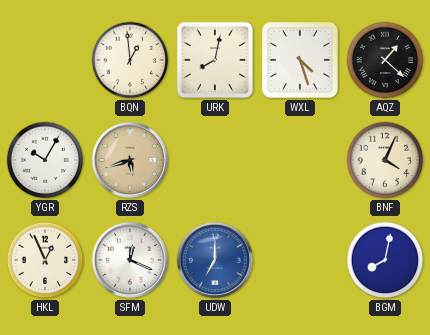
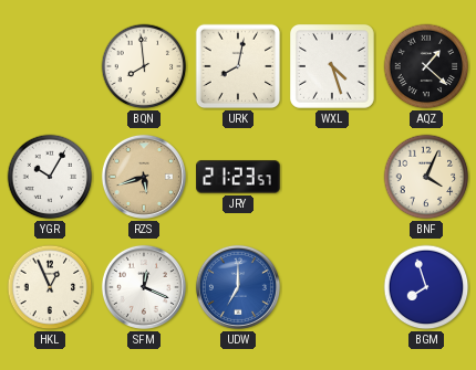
BQN: 12:59 -> 7:59 (144, 66)
JRY: none -> 21:23 (238, 177)
BGM: 8:02 -> 7:57 (426, 287)
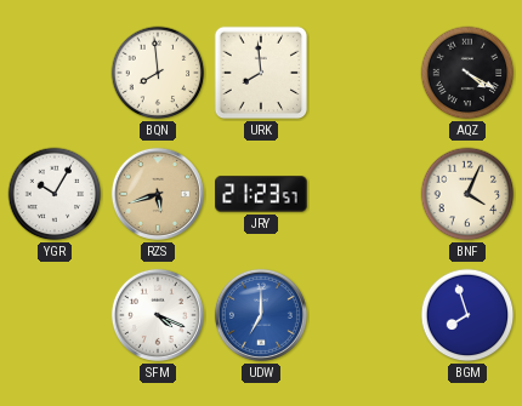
URK: 8:02 -> 7:59 (261, 73)
WXL: 4:27 -> none (332, 66)
AQZ: 1:22 -> 4:20 (467, 73)
HKL: 12:56 -> none (50, 287)
SFM: 12:19 -> 4:19 (158, 315)
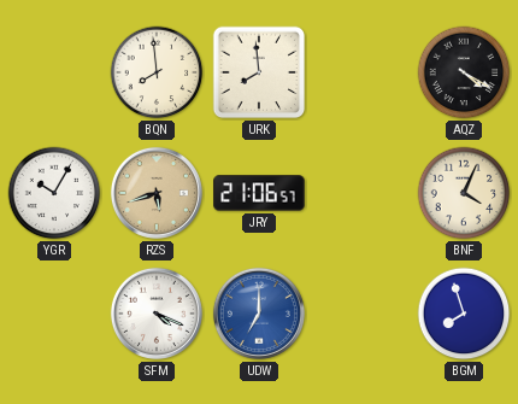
JRY: 21:23 -> 21:06 (259, 193)
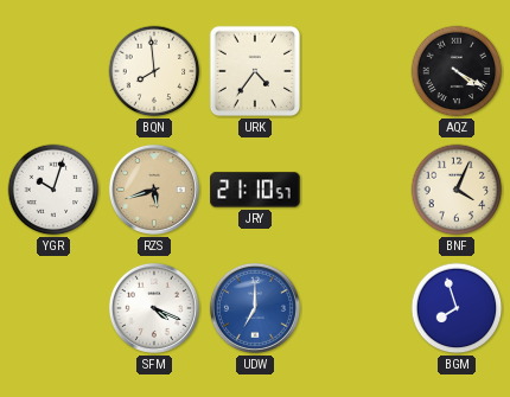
URK: 7:59 -> 4:36 (255, 71)
YGR: 10:05 -> 10:03 (53, 190)
JRY: 21:06 -> 21:10 (255, 190)
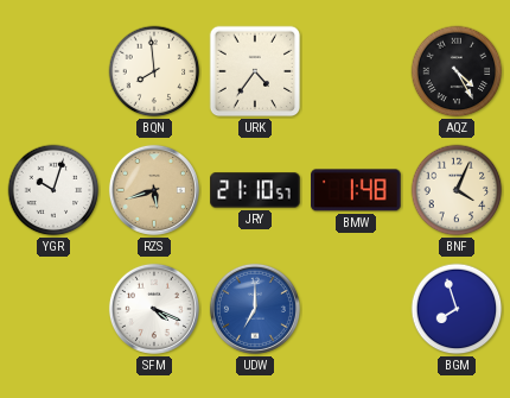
AQZ: 4:20 -> 4:25 (457, 71)
BMW: none -> 1:48 (356, 190)
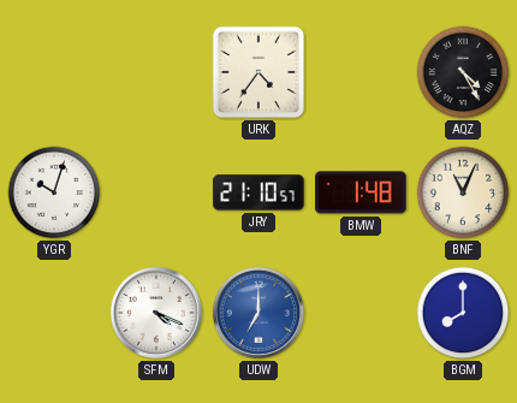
BQN: 7:59 -> none (154, 71)
RZS: 5:42 -> none (154, 190)
BNF: 4:04 -> 11:04 (463, 192)
BGM: 7:57 -> 8:00 (463, 313)
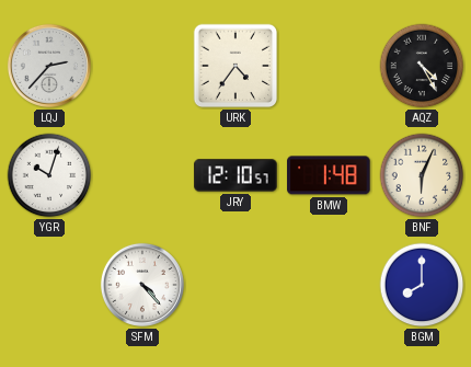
LQJ: none -> 2:37 (49, 66)
JRY: 21:10 -> 12:10 (235, 175)
BNF: 11:04 -> 6:04 (422, 175)
SFM: 4:19 -> 4:23 (142, 285)
UDW: 7:00 -> none (258, 313)
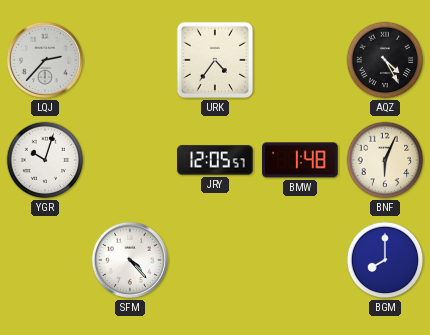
JRY: 12:10 -> 12:05 (215, 160)
